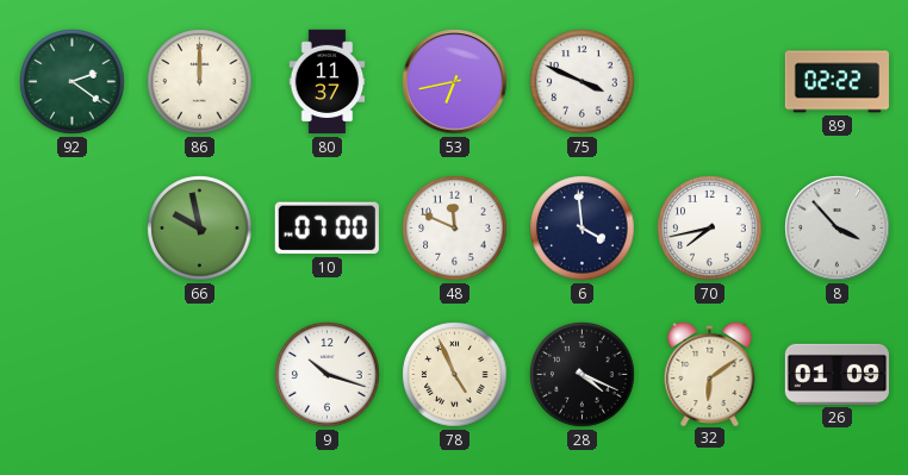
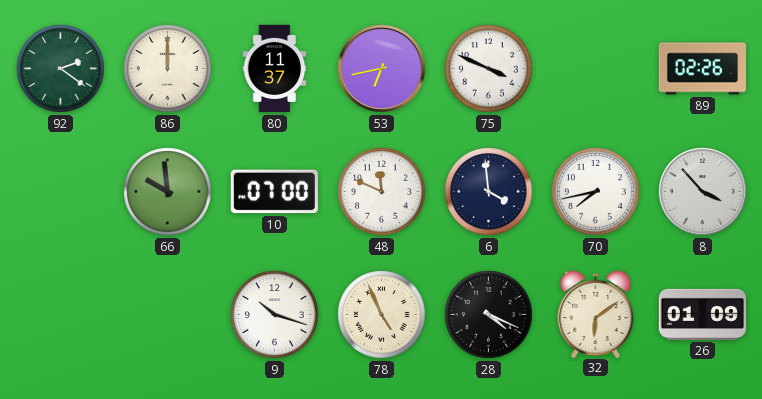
89: 02:22 -> 02:26 (702, 69)
66: 9:58 -> 9:59 (168, 192)
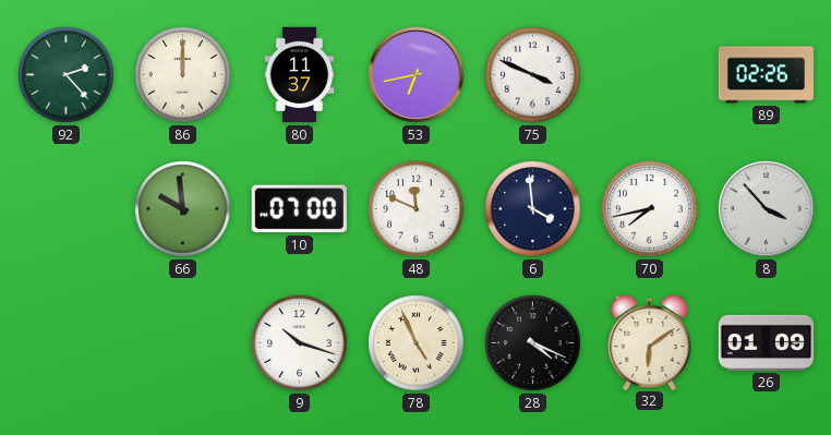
92: 2:21 -> 2:23 (67, 75)
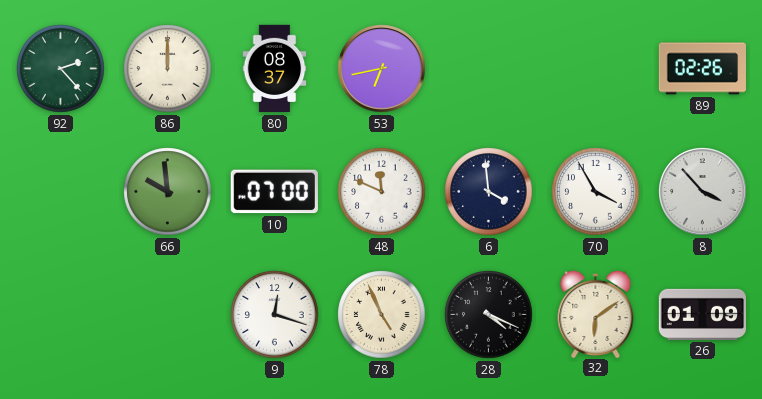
80: 11:37 -> 08:37 (275, 69)
75: 3:49 -> none (533, 75)
70: 7:43 -> 3:55 (596, 192)
9: 10:18 -> 12:18 (275, 315)
